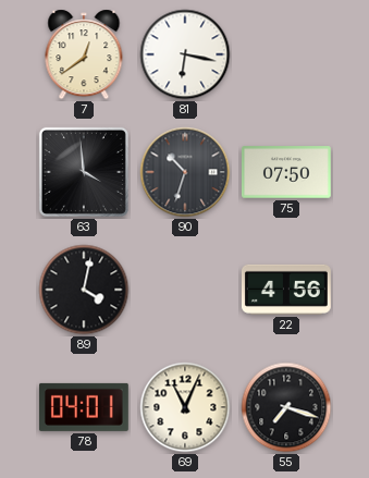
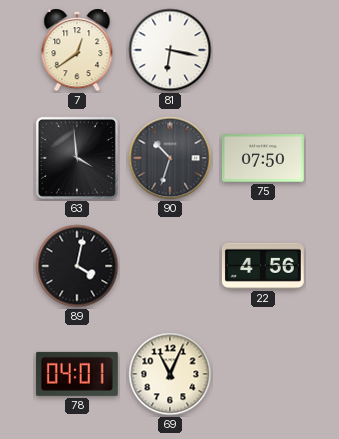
55: 7:18 -> none (286, 407)
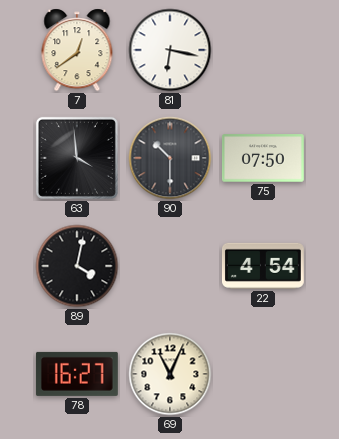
90: 10:33 -> 10:30 (170, 158)
22: 4:56 -> 4:54 (263, 266)
78: 04:01 -> 16:27 (77, 374)
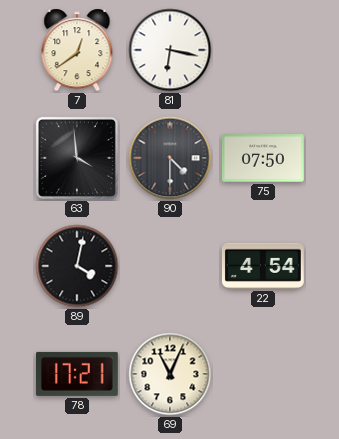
90: 10:30 -> 4:30 (170, 158)
78: 16:27 -> 17:21 (77, 374)
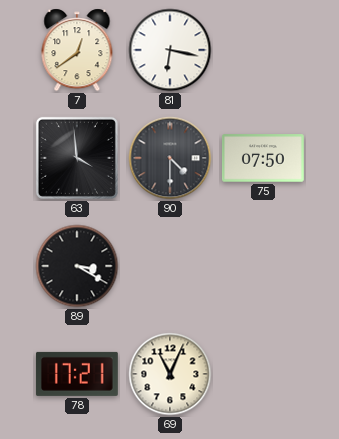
89: 4:02 -> 3:20 (77, 266)
22: 4:54 -> none (263, 266)
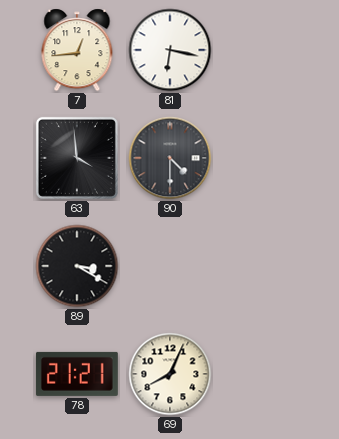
7: 12:39 -> 12:44 (77, 50)
75: 07:50 -> none (263, 158)
78: 17:21 -> 21:21 (77, 374)
69: 11:04 -> 8:04 (170, 374)
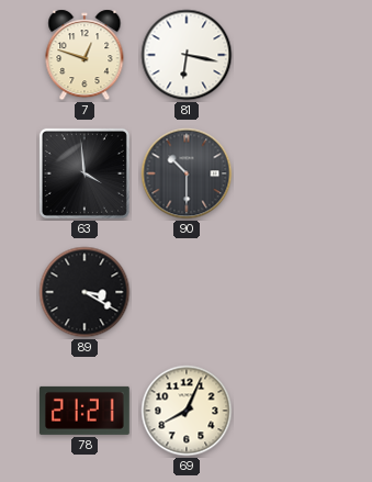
7: 12:44 -> 12:48 (84, 55)
90: 4:30 -> 10:30 (187, 173)
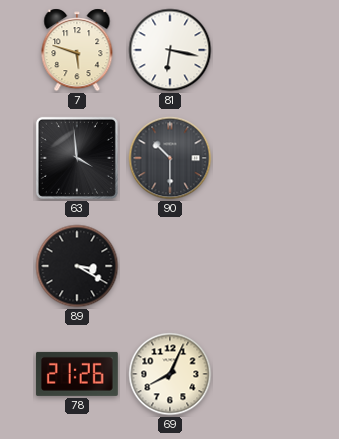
7: 12:48 -> 5:48 (77, 50)
78: 21:21 -> 21:26 (77, 374)
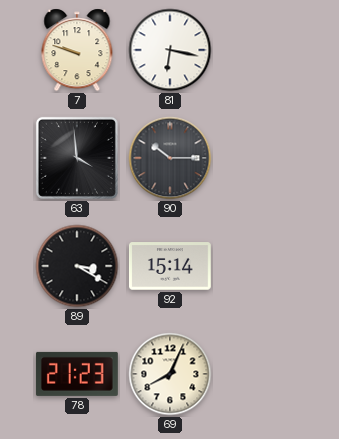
7: 5:48 -> 9:48 (77, 50)
90: 10:30 -> 10:15 (170, 158)
92: none -> 15:14 (170, 266)
78: 21:26 -> 21:23 (77, 374)
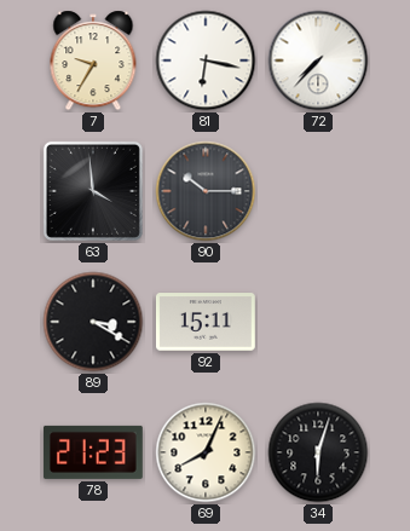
7: 9:48 -> 9:35 (93, 60)
72: none -> 7:37 (318, 60)
92: 15:14 -> 15:11 (206, 322)
34: none -> 6:03 (318, 452)
